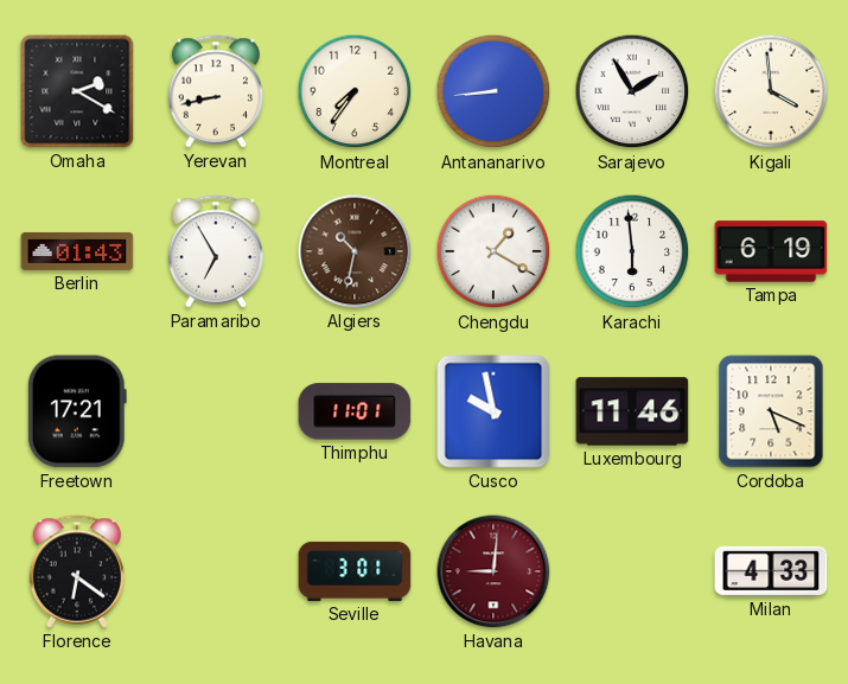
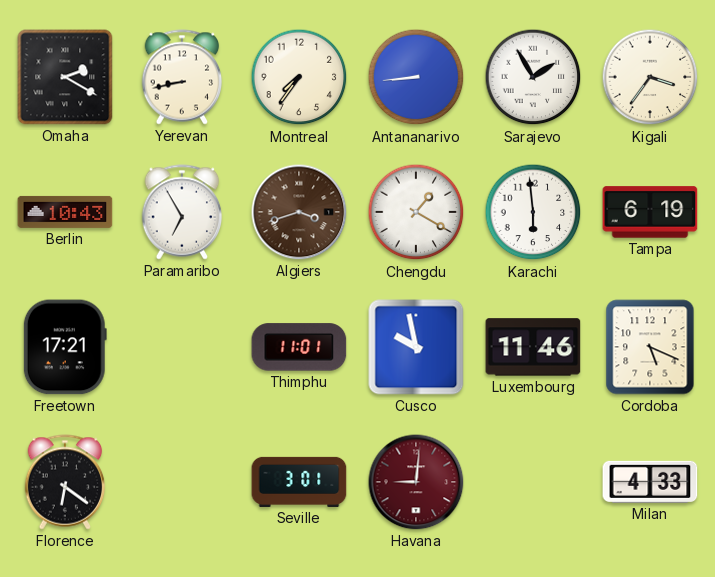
Kigali: 3:59 -> 3:36 (650, 77)
Berlin: 01:43 -> 10:43 (65, 212)
Algiers: 10:32 -> 3:42 (299, 212)
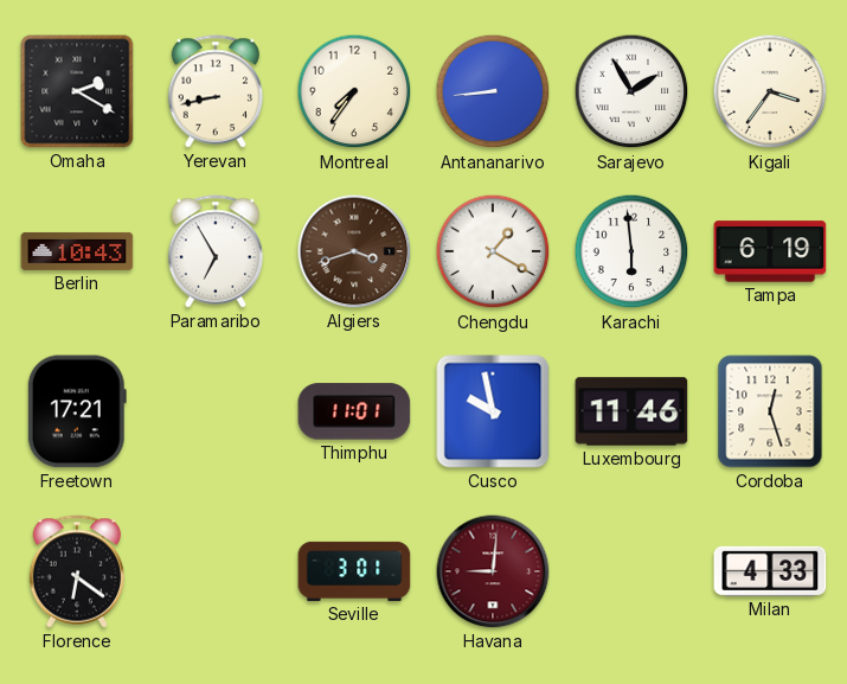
Cordoba: 5:19 -> 12:27 (770, 411)
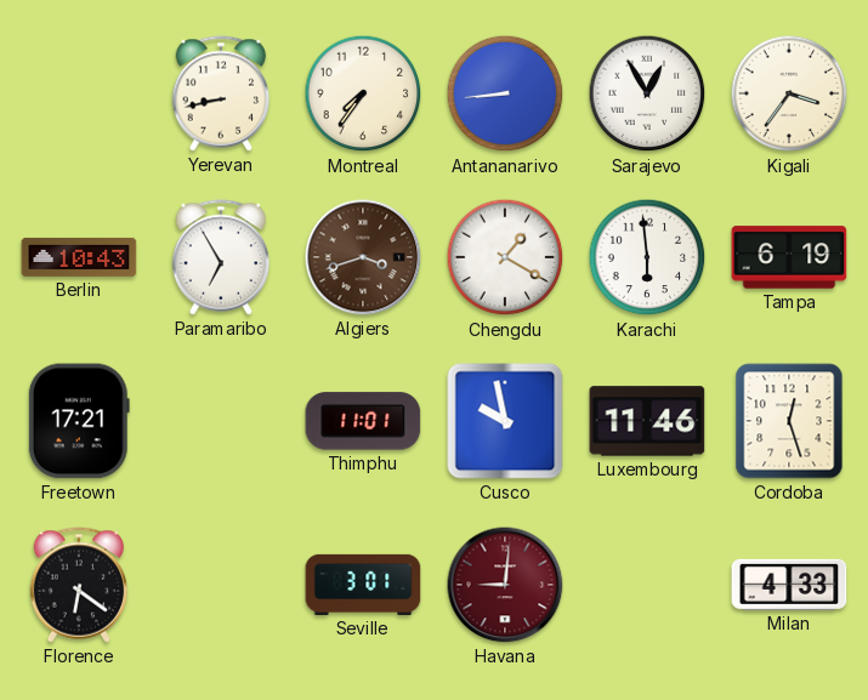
Omaha: 2:20 -> none (77, 91)
Sarajevo: 1:55 -> 12:55 (647, 93)
